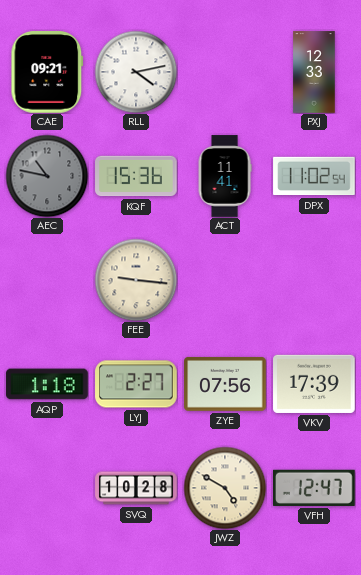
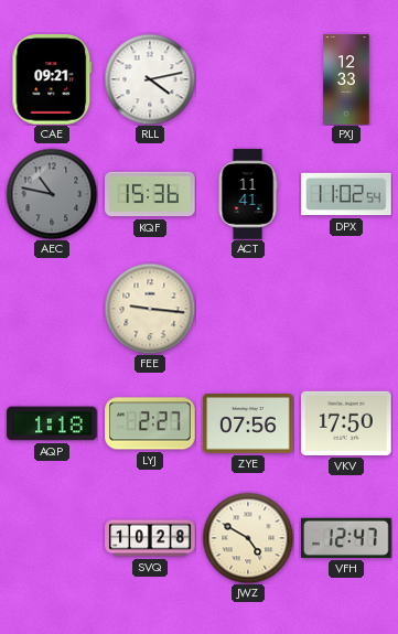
VKV: 17:39 -> 17:50 (346, 423)
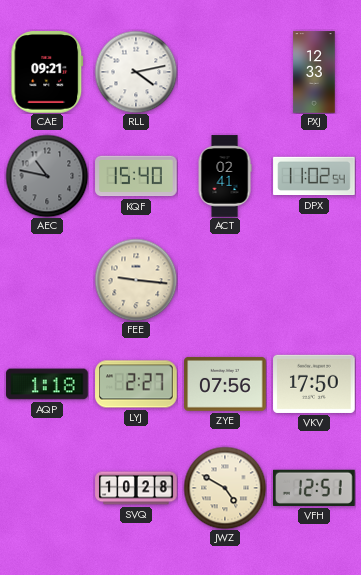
KQF: 15:36 -> 15:40 (136, 176)
ACT: 11:41 -> 02:41 (225, 176)
VFH: 12:47 -> 12:51 (315, 488)
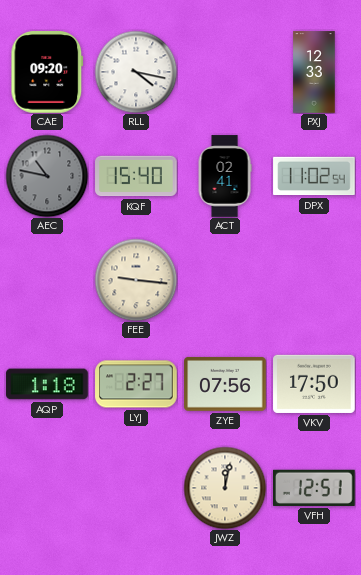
CAE: 09:21 -> 09:20 (47, 72)
RLL: 4:13 -> 4:17 (136, 72)
SVQ: 10:28 -> none (136, 488)
JWZ: 4:50 -> 12:02 (225, 488)
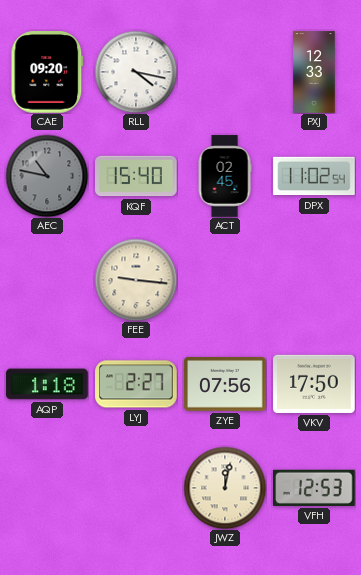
ACT: 02:41 -> 02:45 (225, 176)
VFH: 12:51 -> 12:53 (315, 488)
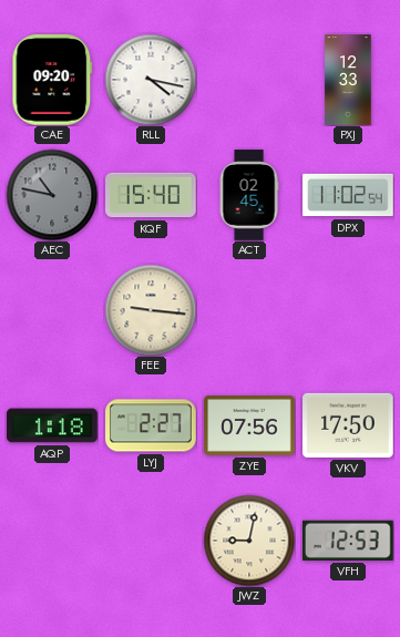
JWZ: 12:02 -> 9:02 (249, 541)
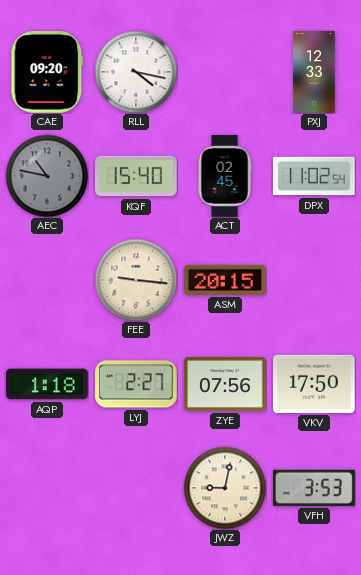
ASM: none -> 20:15 (225, 280)
VFH: 12:53 -> 3:53 (315, 488)
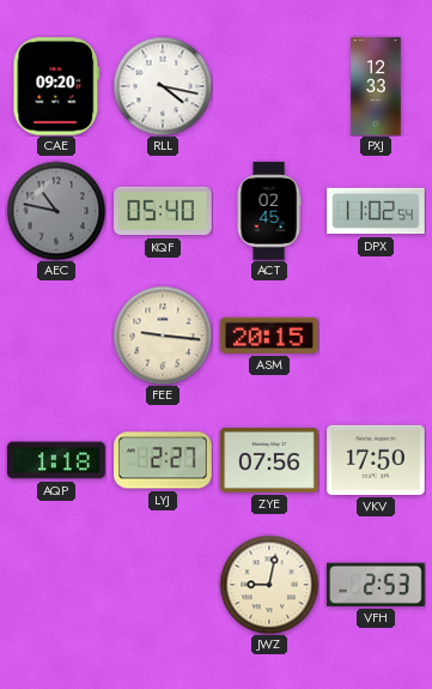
KQF: 15:40 -> 05:40 (163, 211)
VFH: 3:53 -> 2:53 (377, 585)
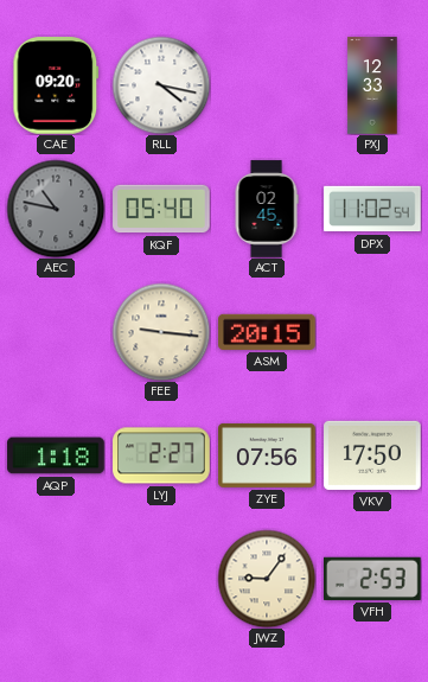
JWZ: 9:02 -> 9:06 (267, 579)
